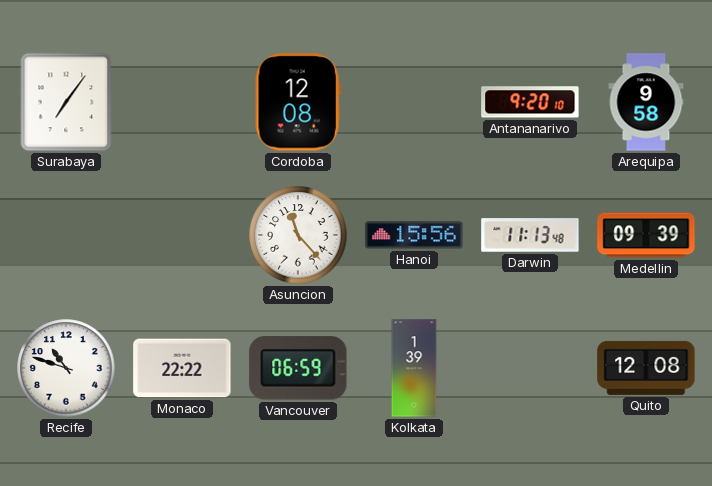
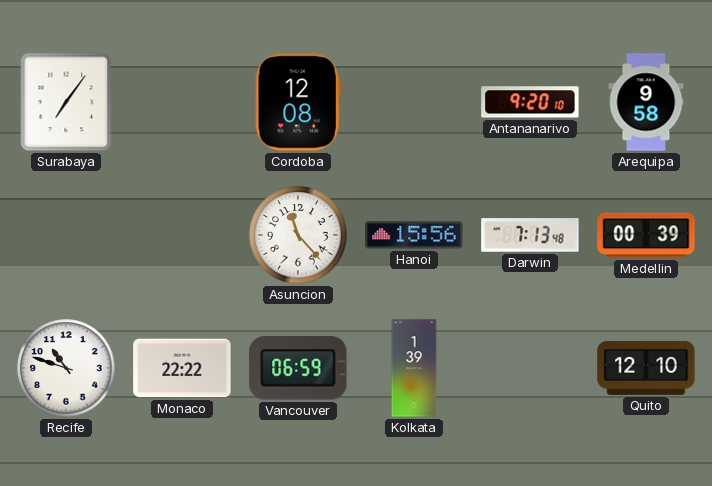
Darwin: 11:13 -> 7:13 (530, 235)
Medellin: 09:39 -> 00:39 (646, 235)
Quito: 12:08 -> 12:10 (646, 368)
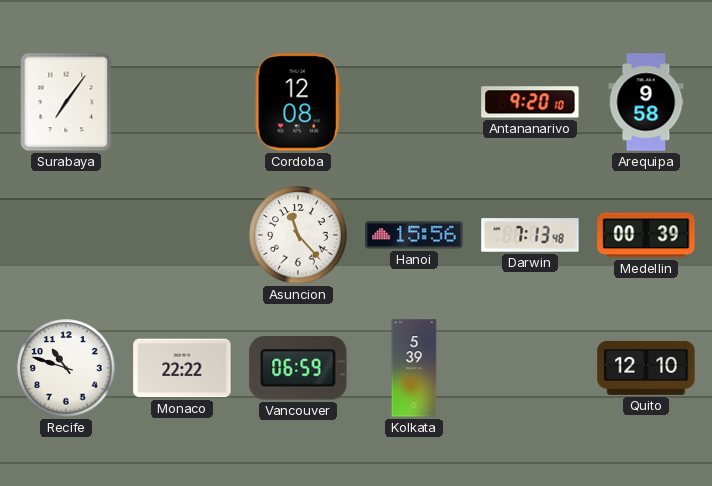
Kolkata: 1:39 -> 5:39 (414, 368)
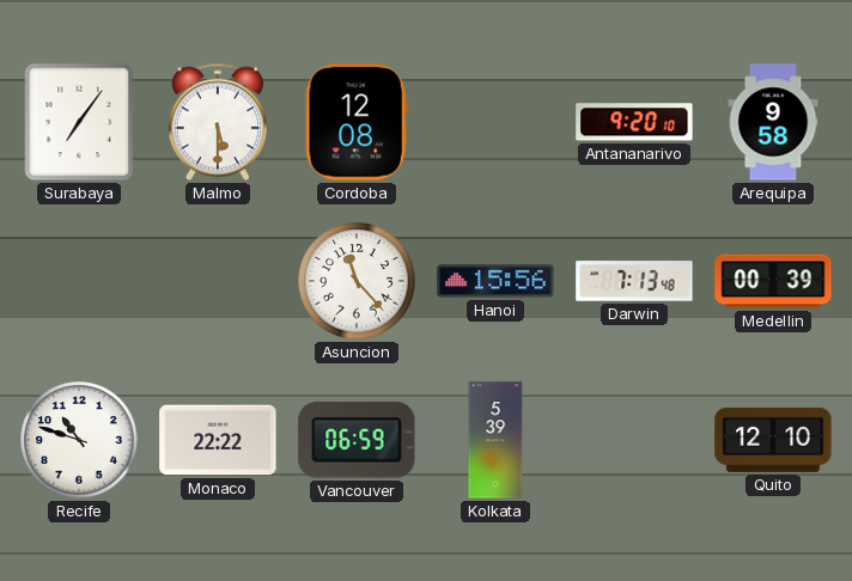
Malmo: none -> 5:30 (218, 122)
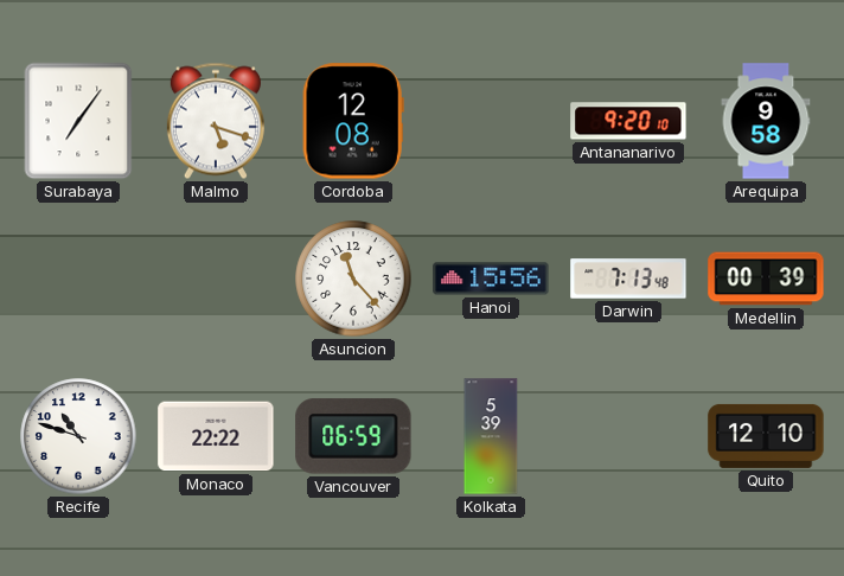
Malmo: 5:30 -> 5:18 (216, 121)
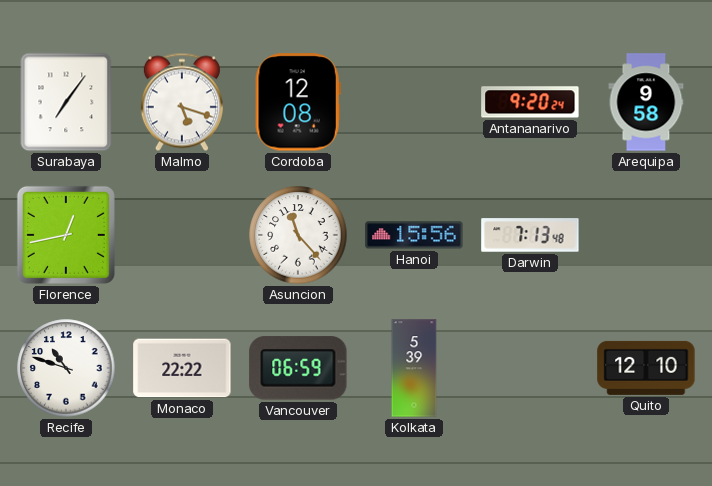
Antananarivo: 9:20:10 -> 9:20:24 (530, 102)
Florence: none -> 12:43 (66, 235)
Medellin: 00:39 -> none (766, 279)
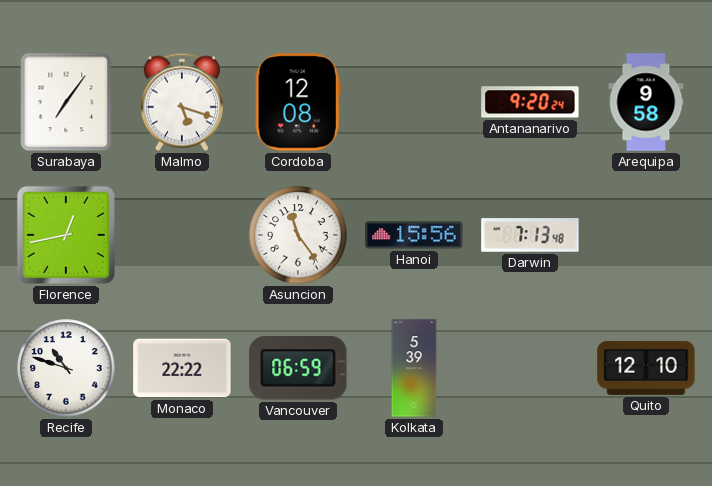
Asuncion: 11:23 -> 11:24 (298, 235)
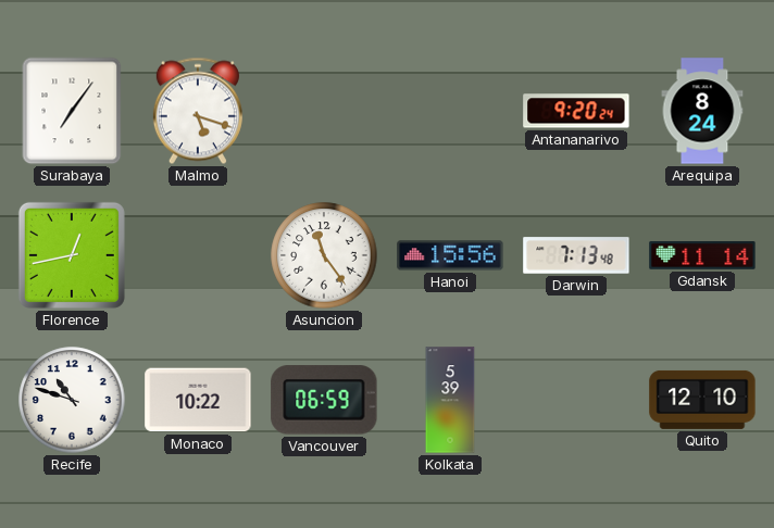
Cordoba: 12:08 -> none (298, 102)
Arequipa: 9:58 -> 8:24 (702, 111)
Gdansk: none -> 11:14 (702, 255)
Monaco: 22:22 -> 10:22 (198, 400)
